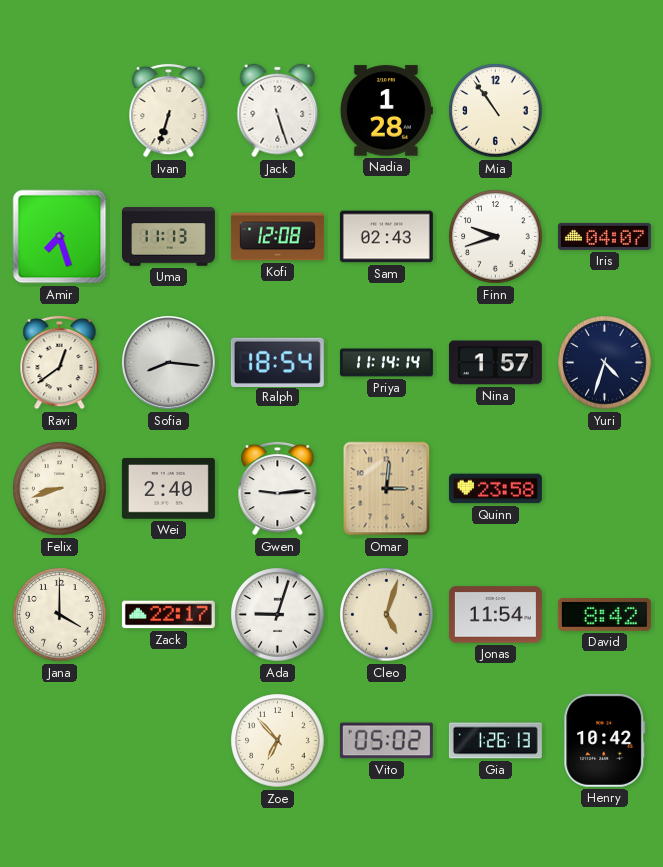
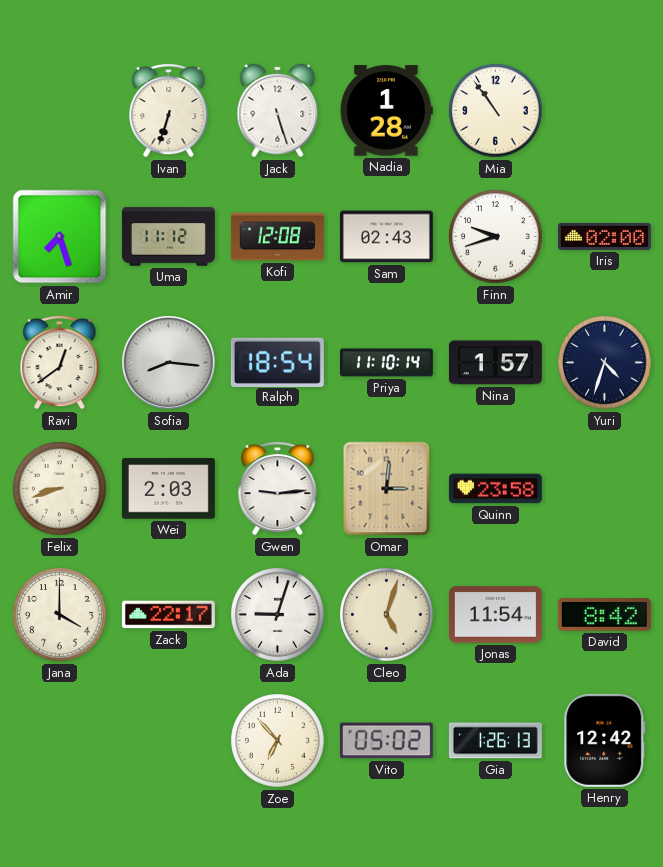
Uma: 11:13 -> 11:12 (168, 237)
Iris: 04:07 -> 02:00 (604, 236)
Priya: 11:14 -> 11:10 (386, 363)
Wei: 2:40 -> 2:03 (168, 489)
Henry: 10:42 -> 12:42 (605, 740)
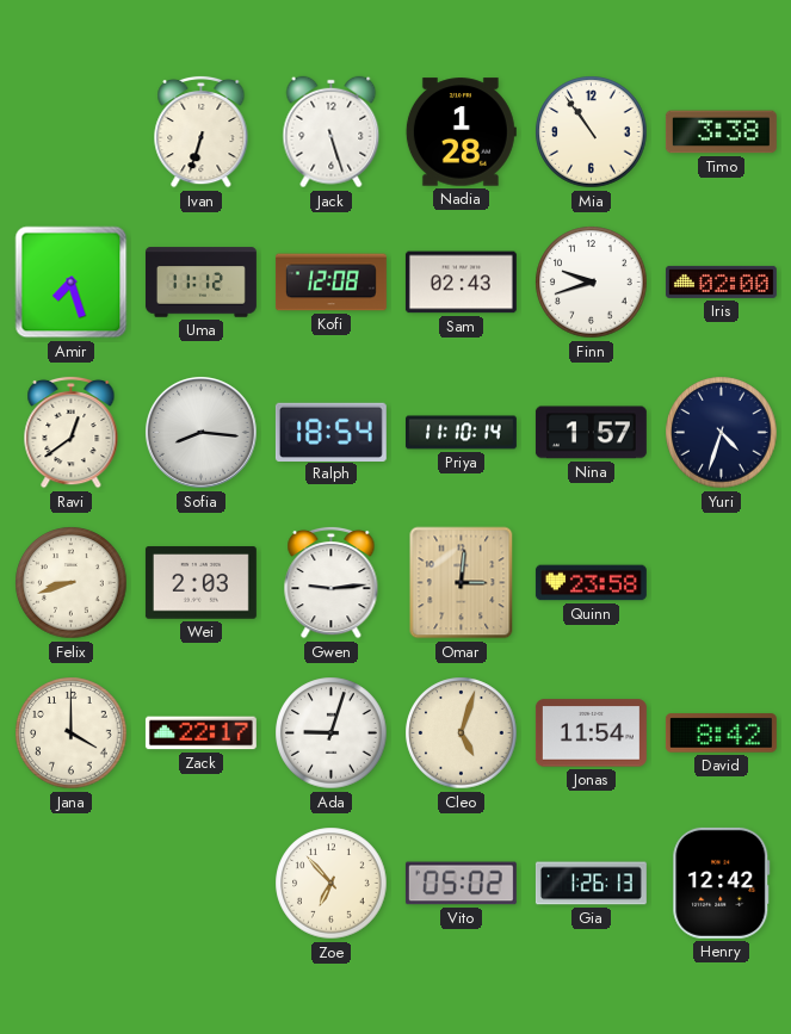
Timo: none -> 3:38 (721, 132)
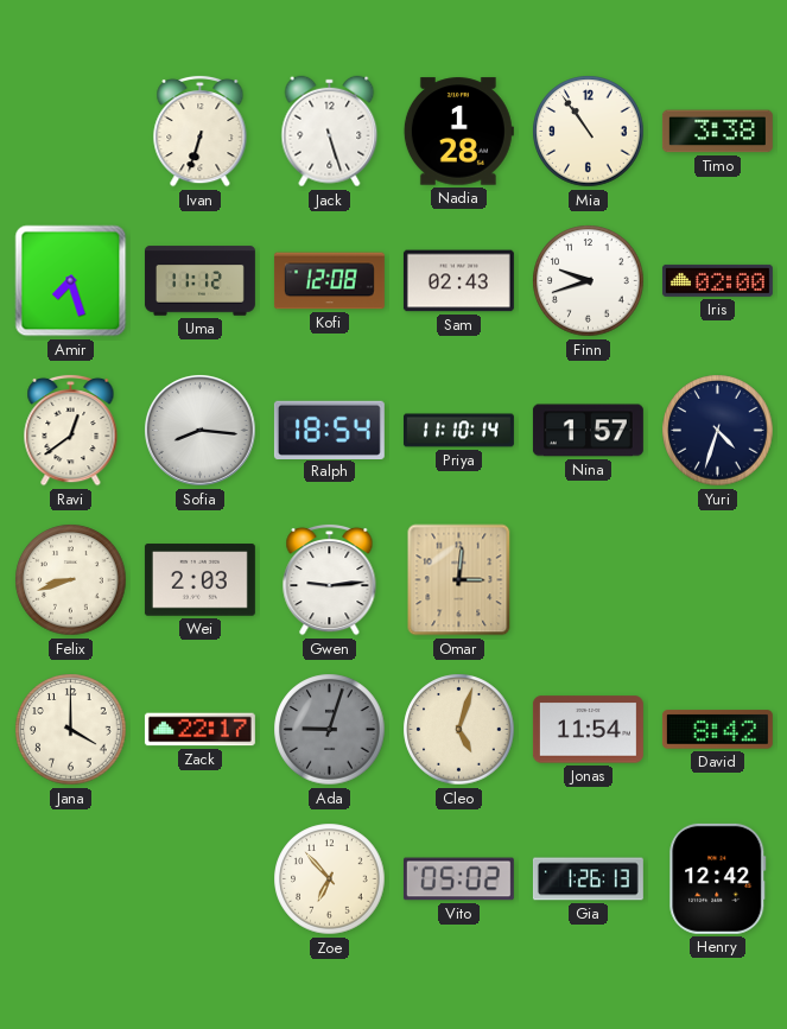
Quinn: 23:58 -> none (591, 583)
Ada dial: white -> grey (330, 730)
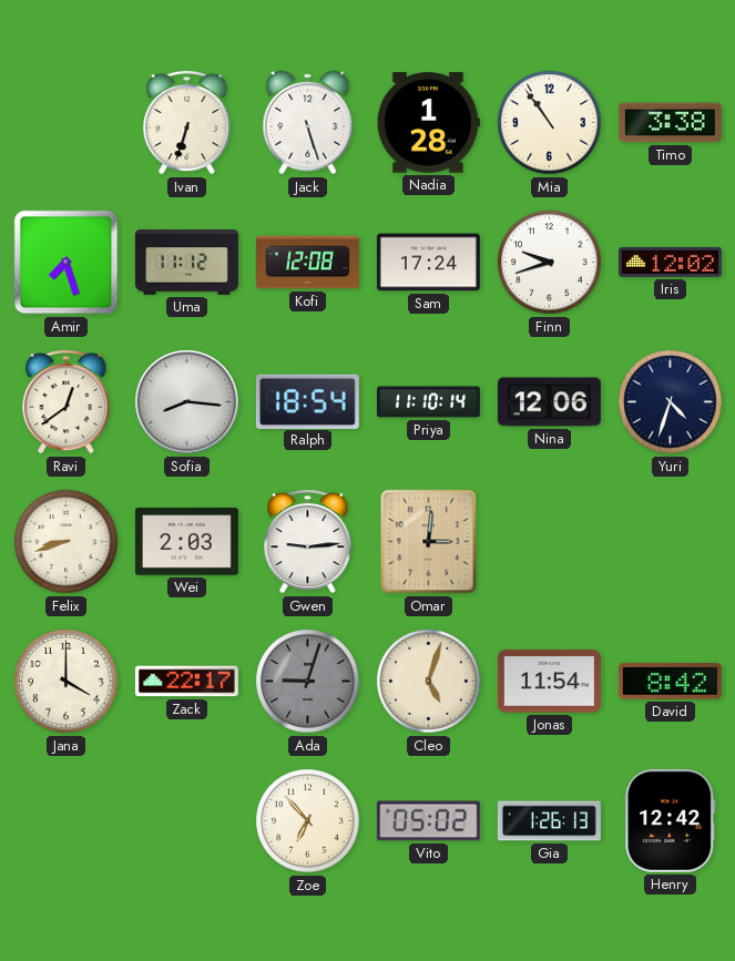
Sam: 02:43 -> 17:24 (428, 263)
Iris: 02:00 -> 12:02 (670, 262)
Nina: 1:57 -> 12:06 (549, 402)
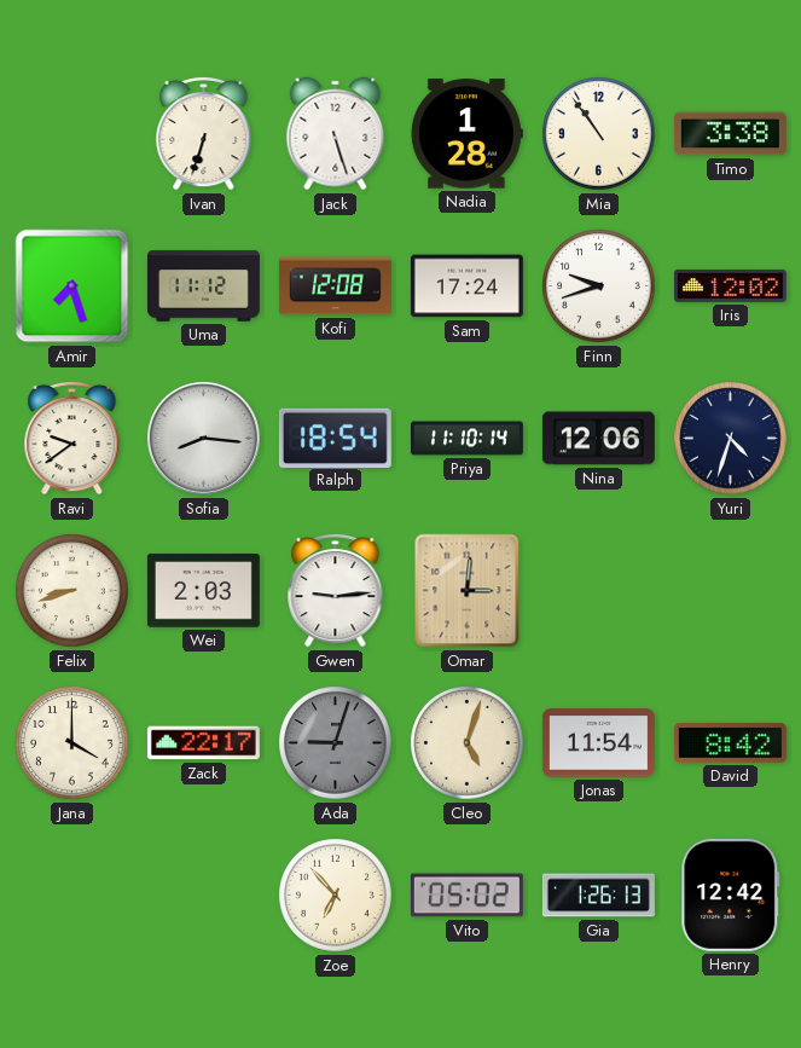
Ravi: 12:39 -> 9:39 (72, 438)
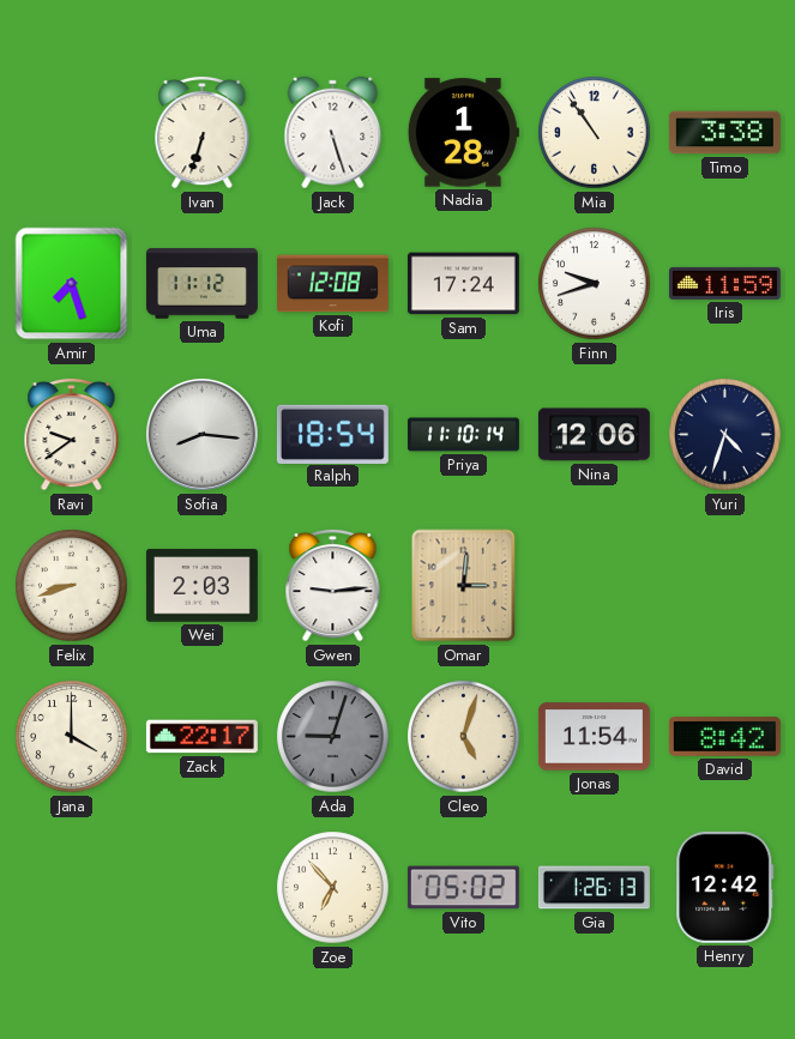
Iris: 12:02 -> 11:59 (724, 283)
